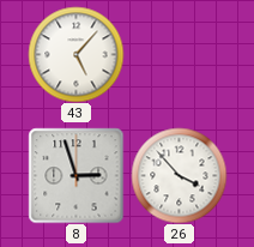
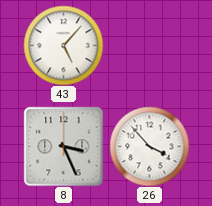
8: 2:57 -> 3:26 (63, 146)
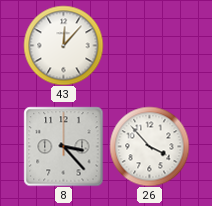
43: 5:07 -> 12:07 (63, 45)
8: 3:26 -> 3:23 (63, 146)
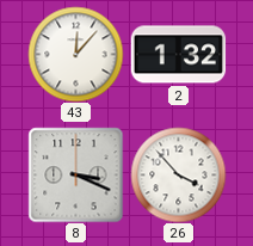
2: none -> 1:32 (178, 55)
8: 3:23 -> 3:19 (75, 174)
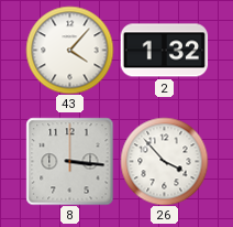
43: 12:07 -> 4:07 (69, 50)
8: 3:19 -> 3:16 (69, 161)
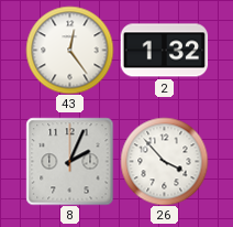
43: 4:07 -> 12:24 (69, 50)
8: 3:16 -> 2:04 (69, 161)
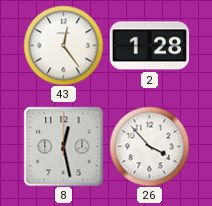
2: 1:32 -> 1:28 (149, 46)
8: 2:04 -> 12:28 (63, 146)
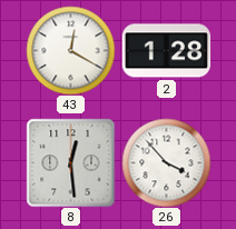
43: 12:24 -> 12:20 (70, 50)
8: 12:28 -> 12:29 (70, 162)
